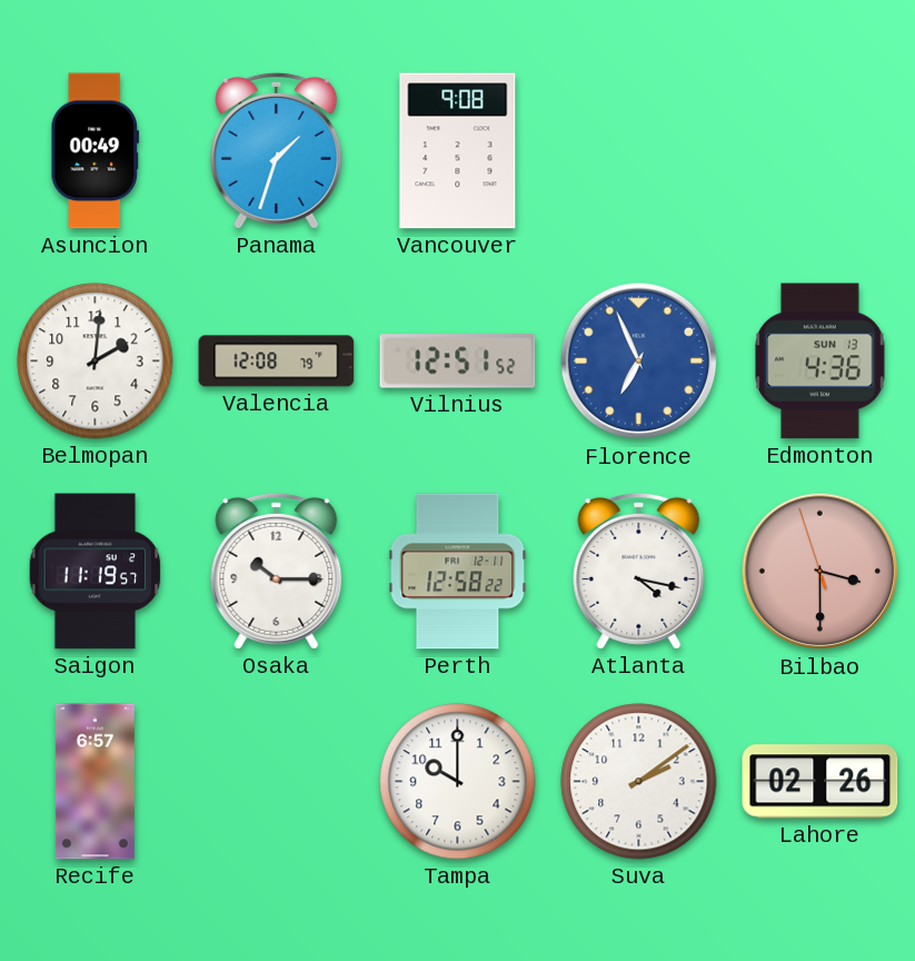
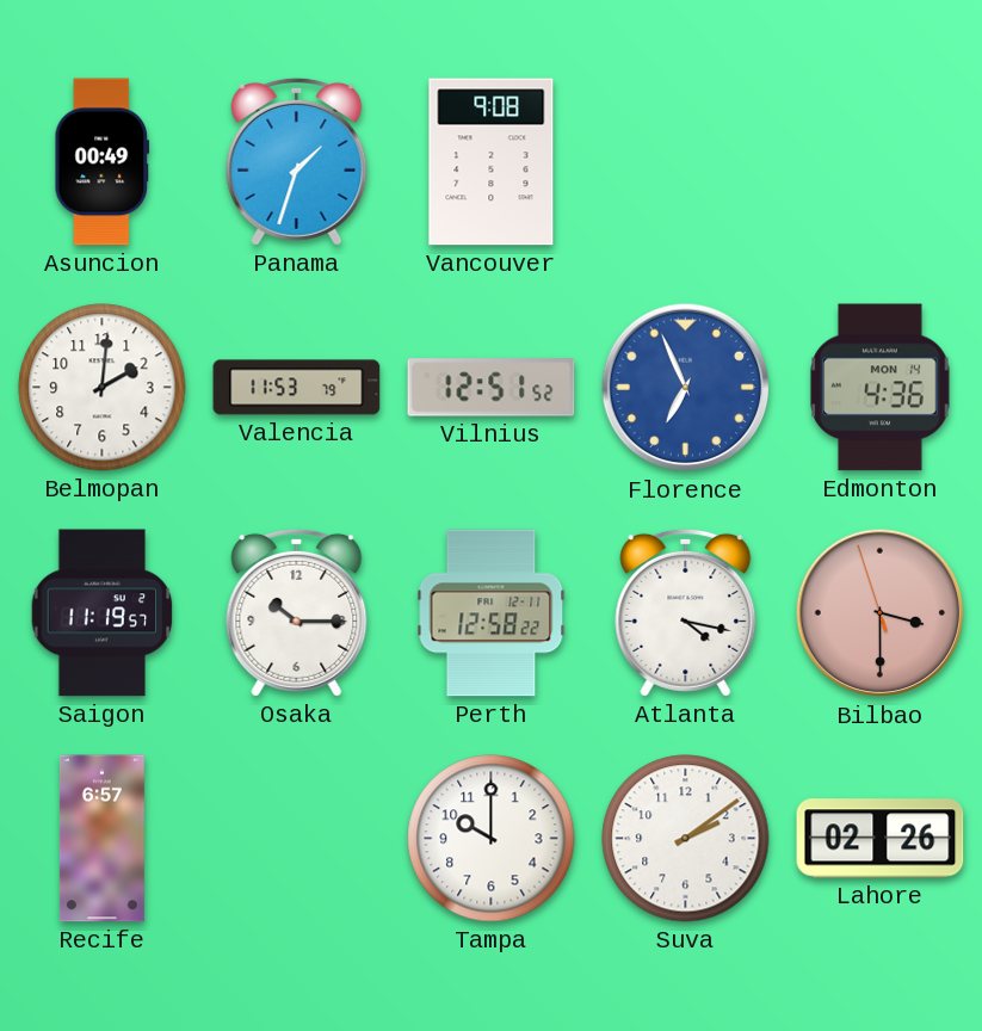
Valencia: 12:08 -> 11:53 (297, 388)
Edmonton date: SUN 13 -> MON 14 (881, 388)
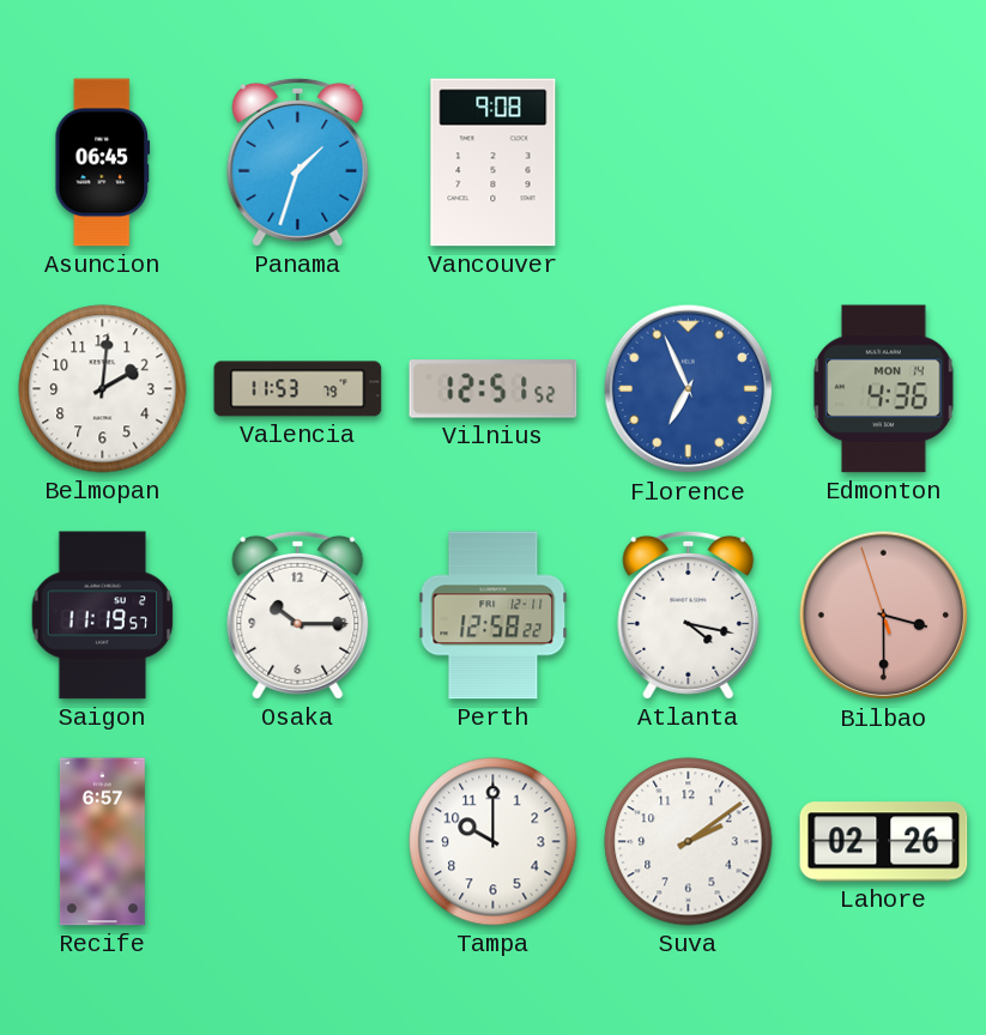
Asuncion: 00:49 -> 06:45 (103, 163)
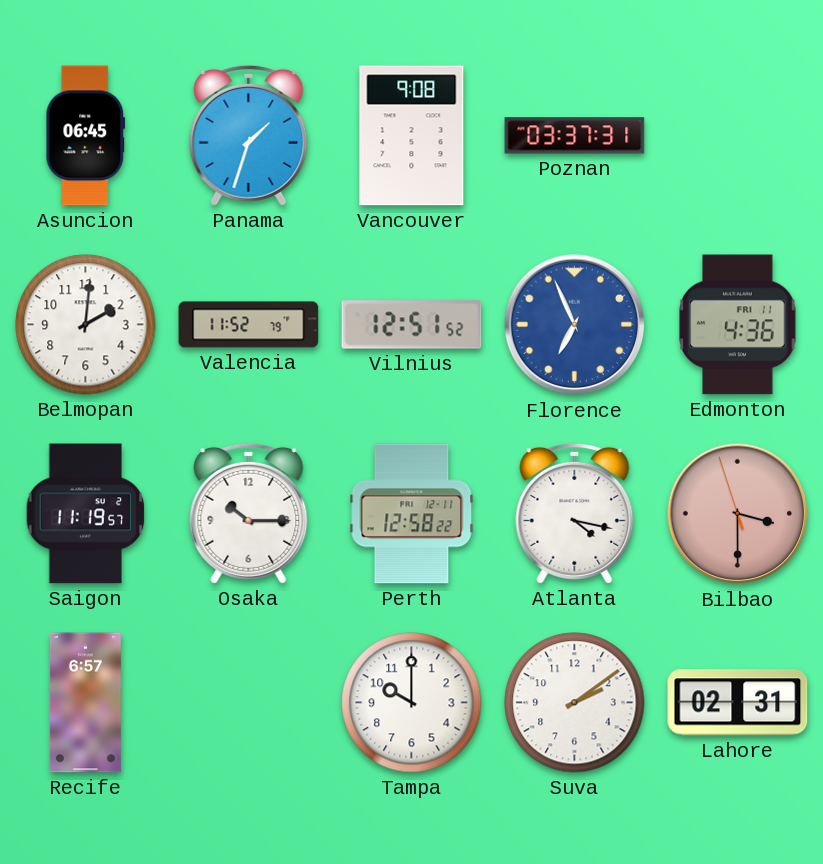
Poznan: none -> 03:37 (575, 136)
Valencia: 11:53 -> 11:52 (249, 325)
Edmonton date: MON 14 -> FRI 11 (738, 325)
Lahore: 02:26 -> 02:31 (738, 703)
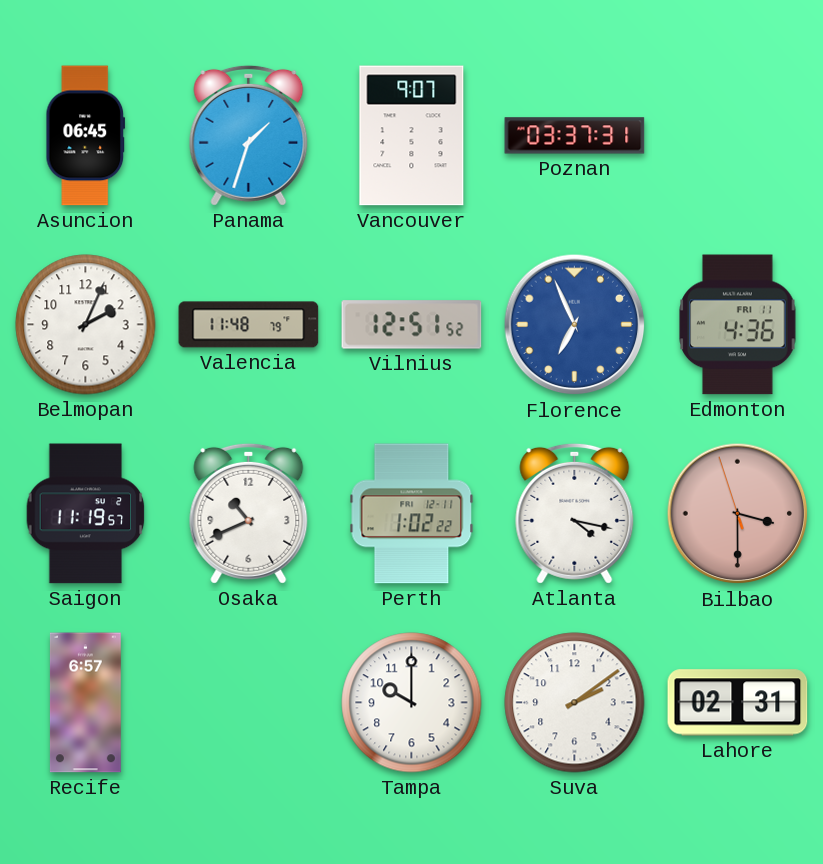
Vancouver: 9:08 -> 9:07 (412, 136)
Belmopan: 2:01 -> 2:04 (86, 325)
Valencia: 11:52 -> 11:48 (249, 325)
Osaka: 10:15 -> 10:41 (249, 513)
Perth: 12:58 -> 1:02 (412, 514)
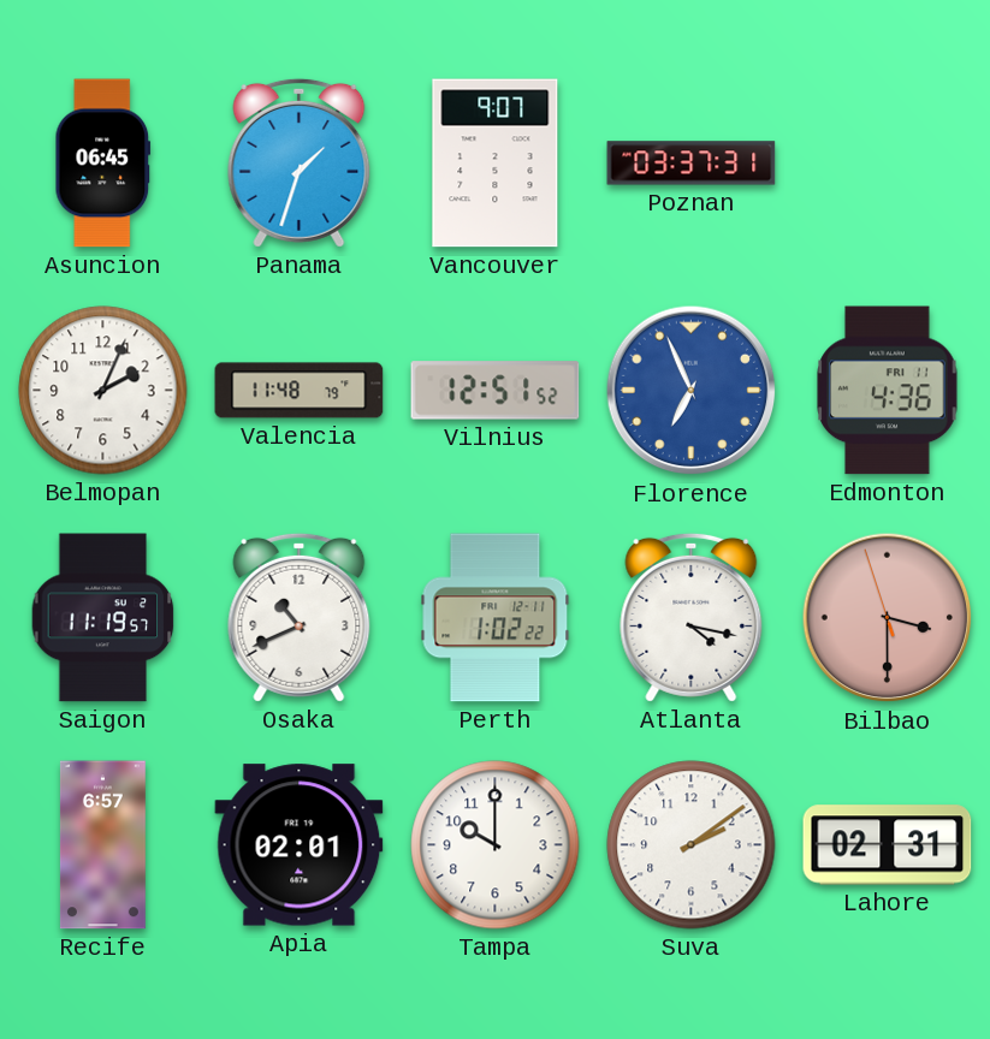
Apia: none -> 02:01 (300, 845)
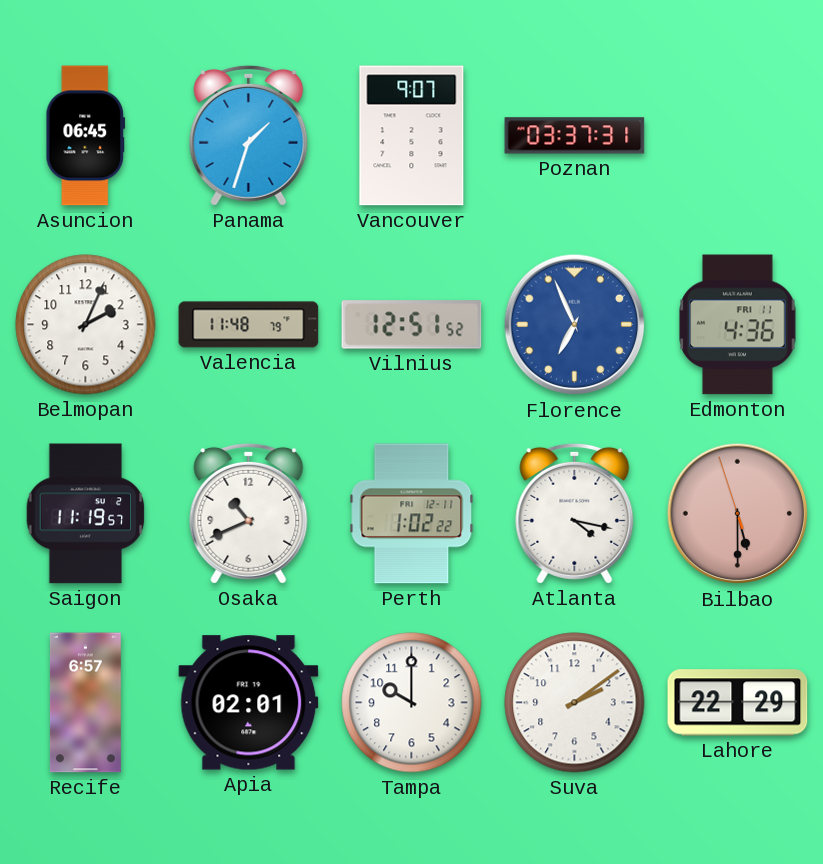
Bilbao: 3:29 -> 5:29 (738, 514)
Lahore: 02:31 -> 22:29 (738, 703)
